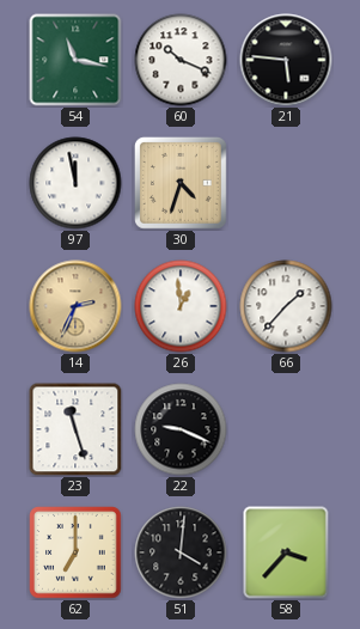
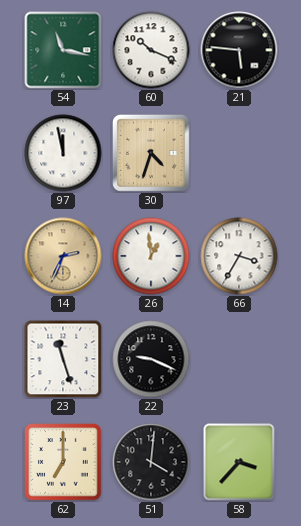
66: 1:37 -> 3:35 (239, 256)
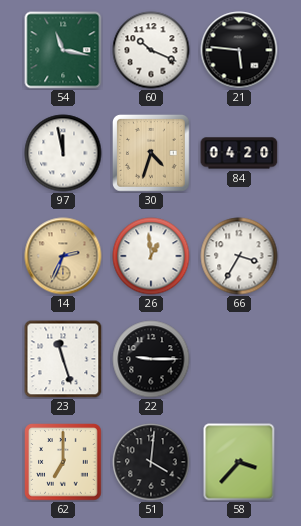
84: none -> 04:20 (239, 153)
22: 9:19 -> 9:15 (151, 359)
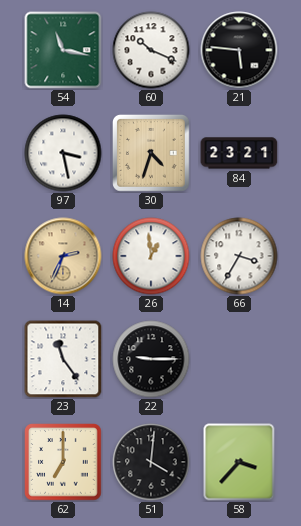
97: 11:58 -> 3:28 (63, 153)
84: 04:20 -> 23:21 (239, 153)
23: 11:27 -> 11:24 (63, 359)
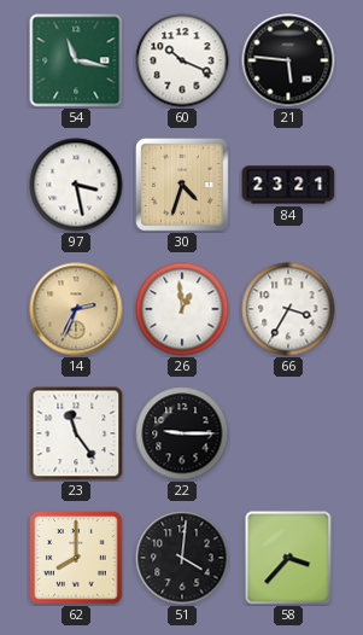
62: 7:00 -> 8:00 (76, 558)
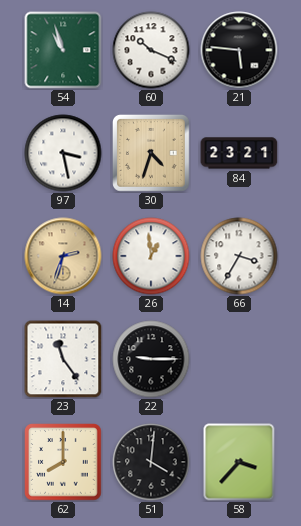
54: 11:17 -> 10:57 (63, 50)
14: 2:34 -> 2:33 (63, 256)
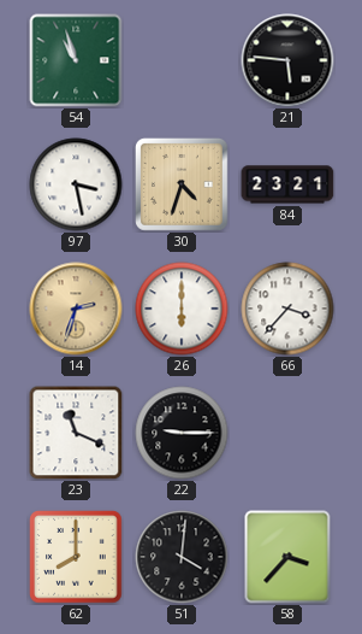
60: 10:19 -> none (151, 50)
26: 12:59 -> 6:00 (182, 309)
66: 3:35 -> 3:37 (287, 309)
23: 11:24 -> 11:19 (76, 433)
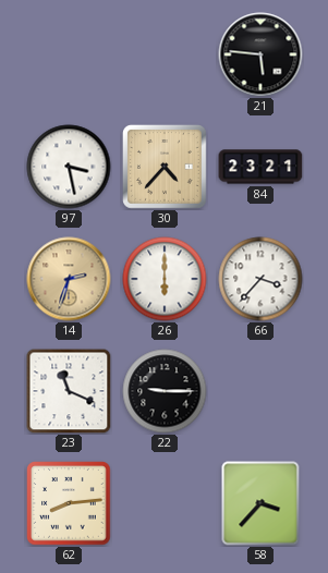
54: 10:57 -> none (76, 60)
30: 4:33 -> 4:37 (165, 167)
62: 8:00 -> 8:14 (69, 503)
51: 4:01 -> none (182, 557)
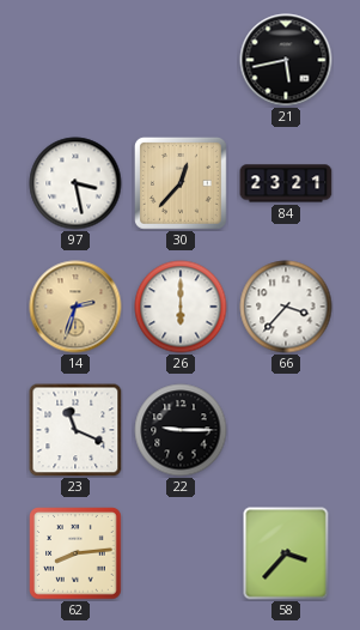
21: 5:46 -> 5:43 (286, 60)
30: 4:37 -> 12:37 (181, 183)
